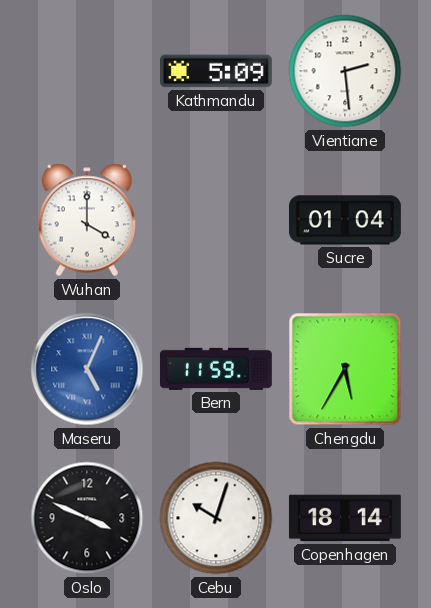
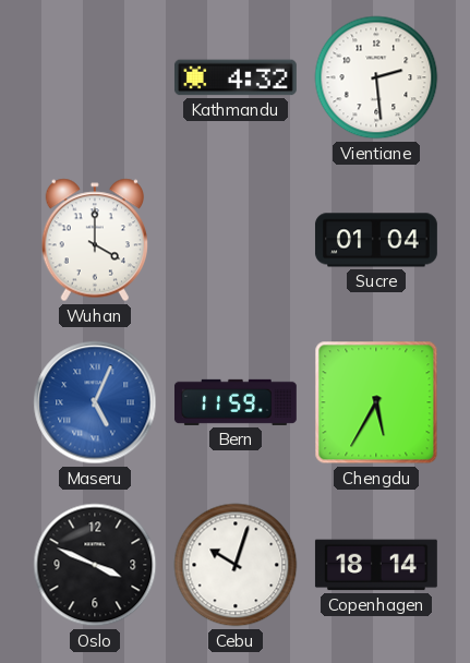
Kathmandu: 5:09 -> 4:32 (236, 77)
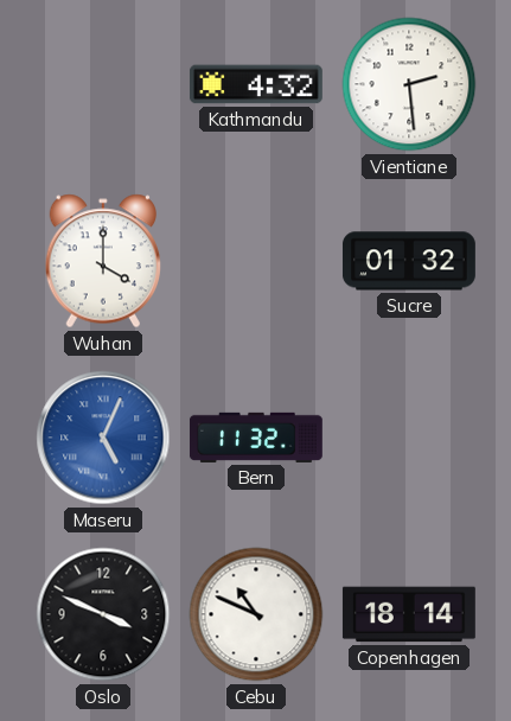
Sucre: 01:04 -> 01:32 (409, 261)
Bern: 11:59 -> 11:32 (256, 438)
Chengdu: 5:35 -> none (376, 402)
Cebu: 10:03 -> 10:49 (256, 614)
